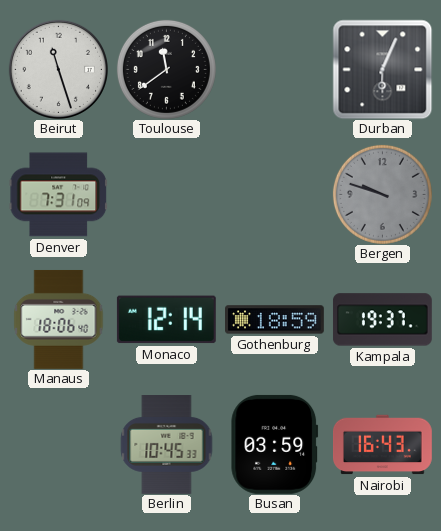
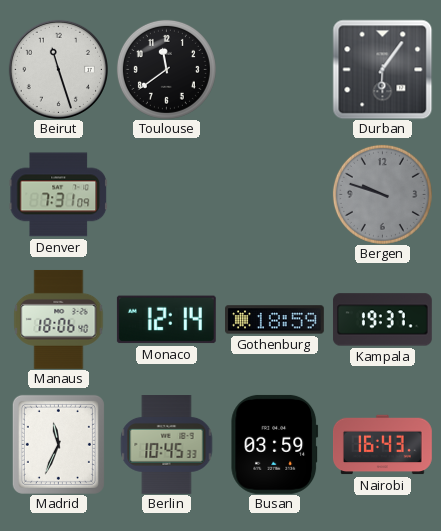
Durban: 6:04 -> 6:06 (382, 69)
Madrid: none -> 11:34 (58, 444)
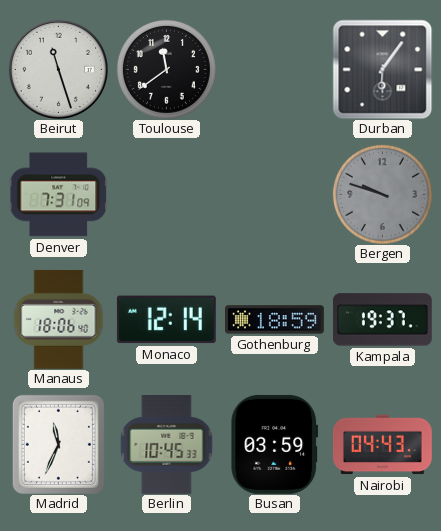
Nairobi: 16:43 -> 04:43 (383, 445)
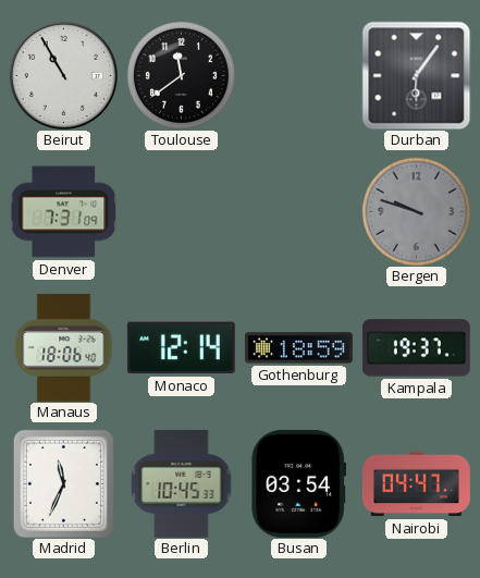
Beirut: 11:27 -> 10:55 (63, 75)
Busan: 03:59 -> 03:54 (299, 483)
Nairobi: 04:43 -> 04:47 (417, 484)
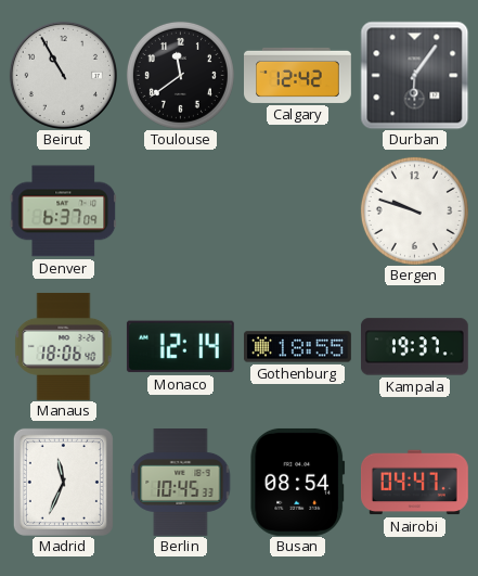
Calgary: none -> 12:42 (298, 75)
Denver: 7:31 -> 6:37 (63, 212)
Bergen dial: grey -> white (414, 210)
Gothenburg: 18:59 -> 18:55 (298, 347)
Busan: 03:54 -> 08:54 (298, 482)
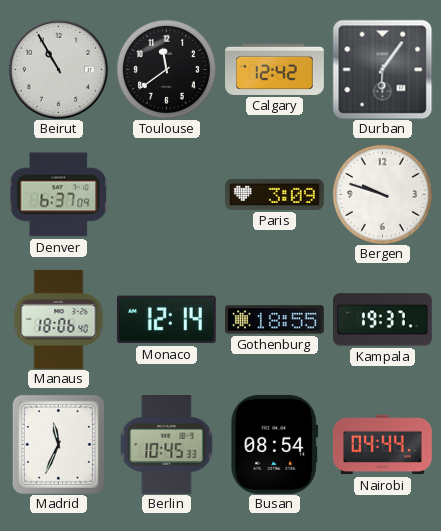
Paris: none -> 3:09 (275, 194)
Nairobi: 04:47 -> 04:44 (383, 445)
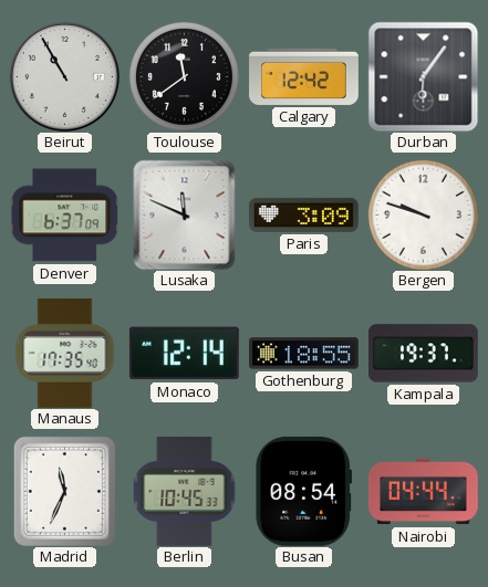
Lusaka: none -> 11:49 (185, 214)
Manaus: 18:06 -> 17:35 (65, 353)
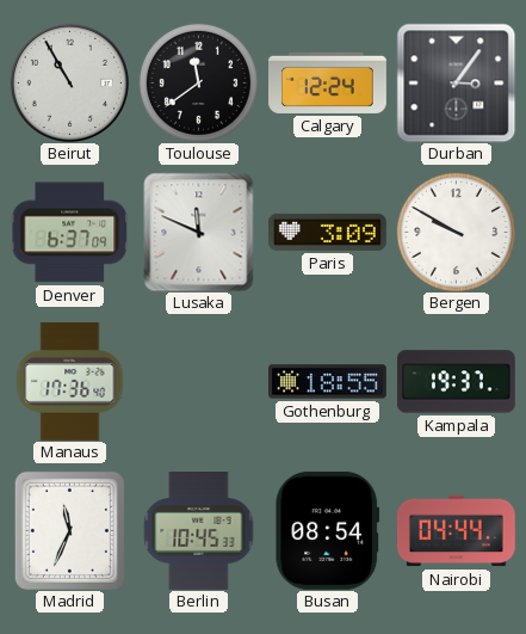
Calgary: 12:42 -> 12:24 (328, 82)
Durban: 6:06 -> 3:06 (456, 82)
Bergen: 9:48 -> 9:50 (456, 232)
Manaus: 17:35 -> 17:36 (70, 381)
Monaco: 12:14 -> none (184, 354)
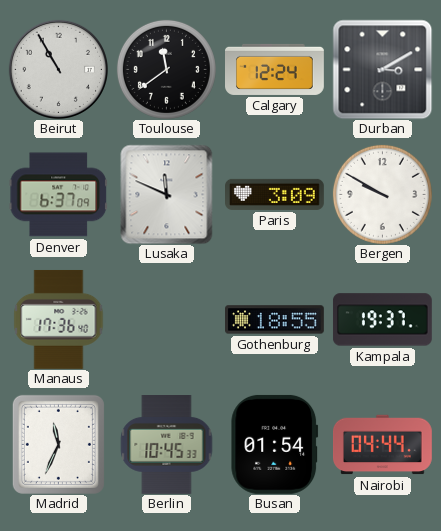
Durban: 3:06 -> 3:10 (382, 69)
Busan: 08:54 -> 01:54 (275, 444)
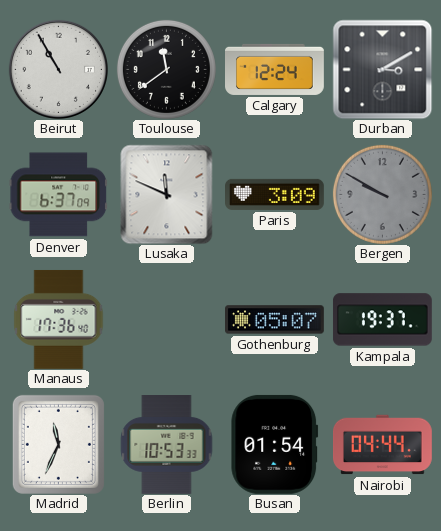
Bergen dial: white -> grey (382, 194)
Gothenburg: 18:55 -> 05:07 (275, 320)
Berlin: 10:45 -> 10:53 (167, 445)
